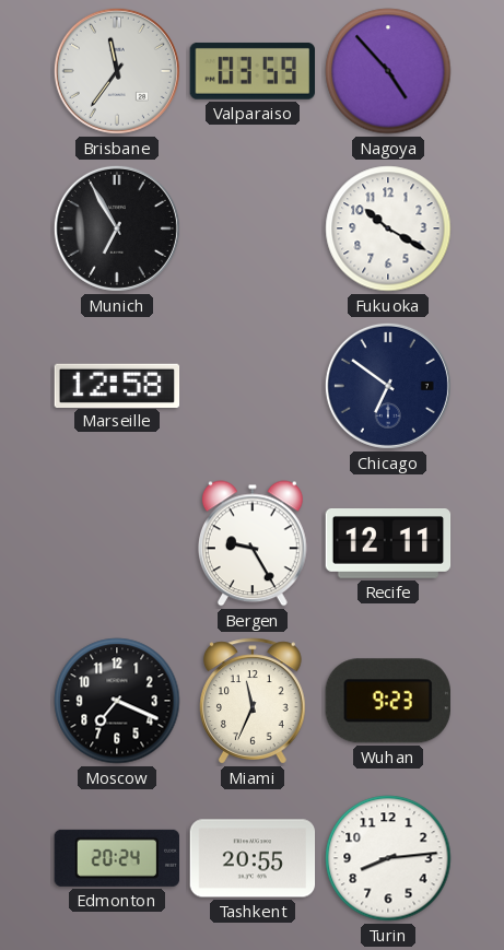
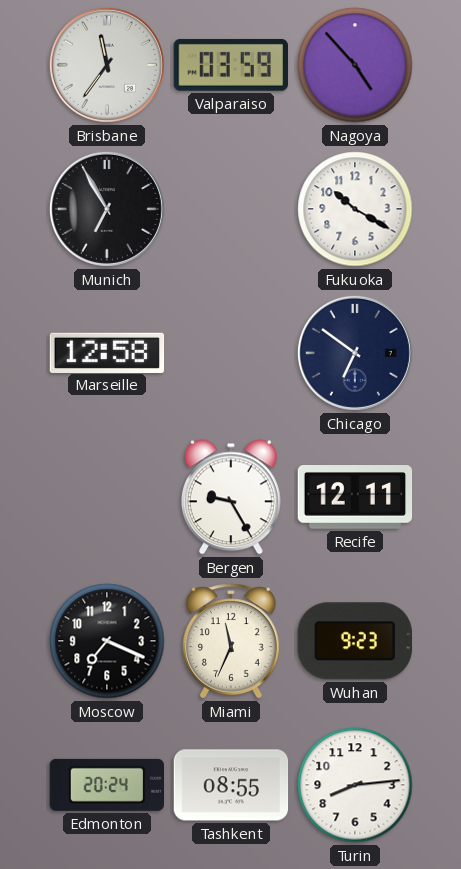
Tashkent: 20:55 -> 08:55 (231, 785)
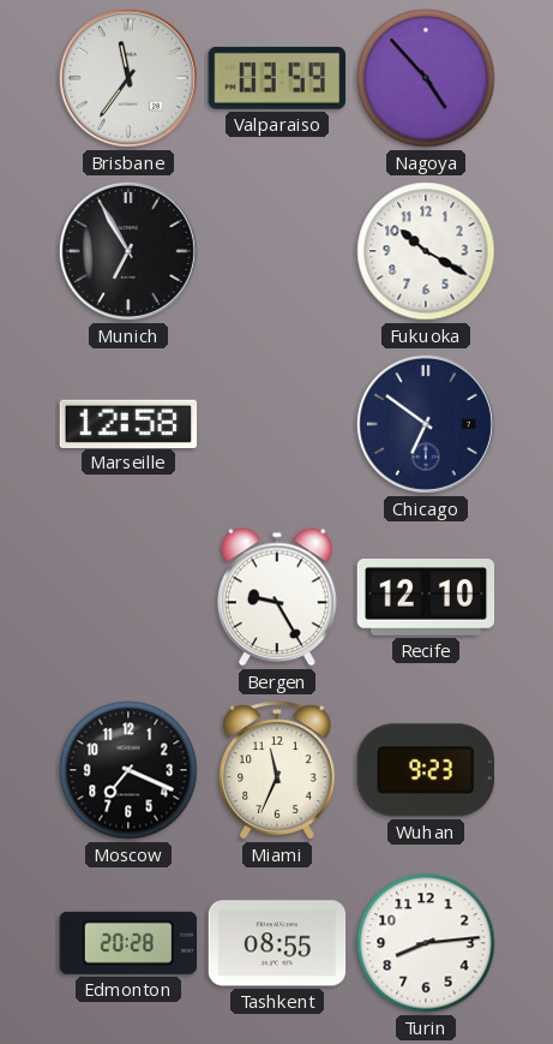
Recife: 12:11 -> 12:10 (426, 597)
Edmonton: 20:24 -> 20:28 (127, 943)
